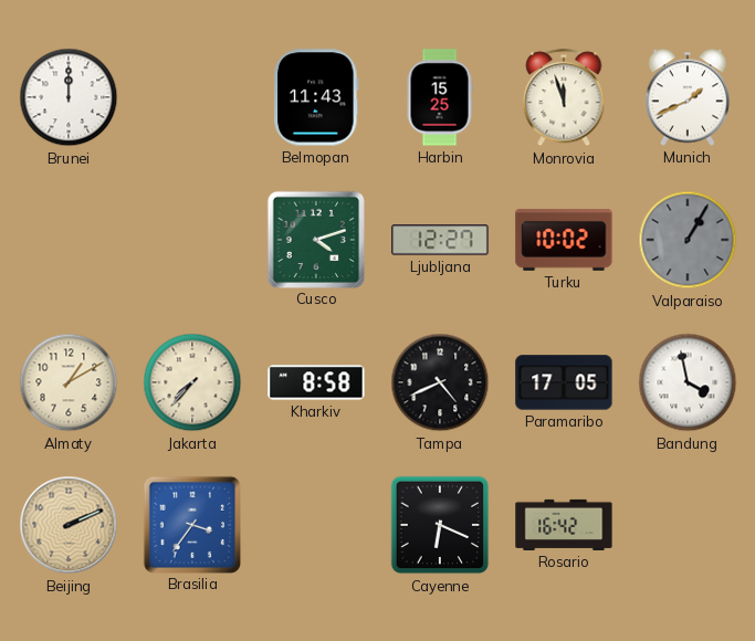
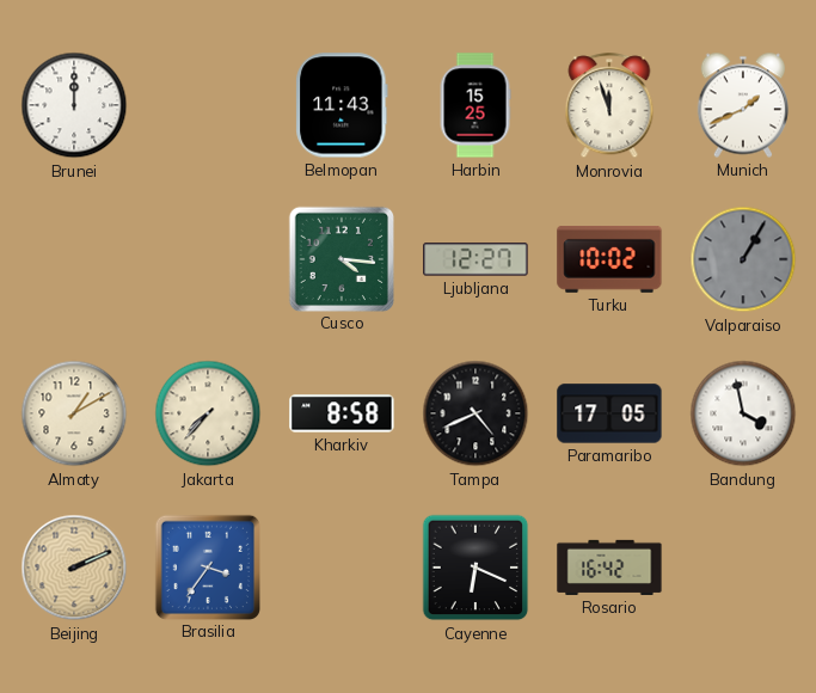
Cusco: 4:12 -> 4:16 (340, 258)
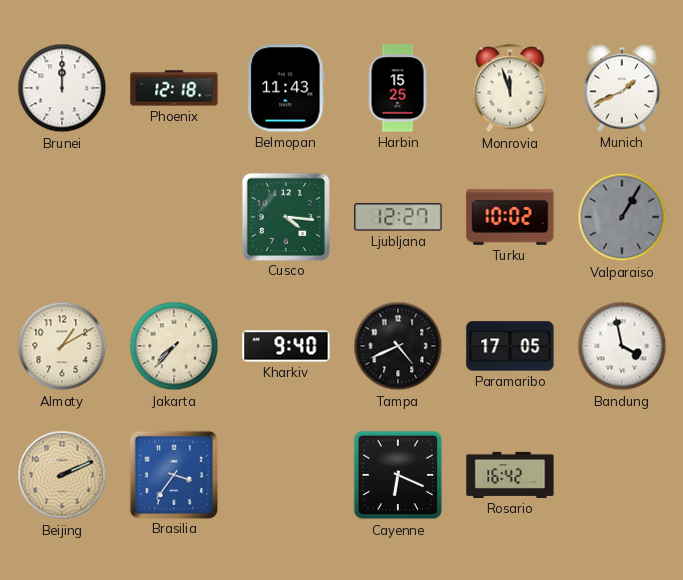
Phoenix: none -> 12:18 (174, 88)
Kharkiv: 8:58 -> 9:40 (286, 346)
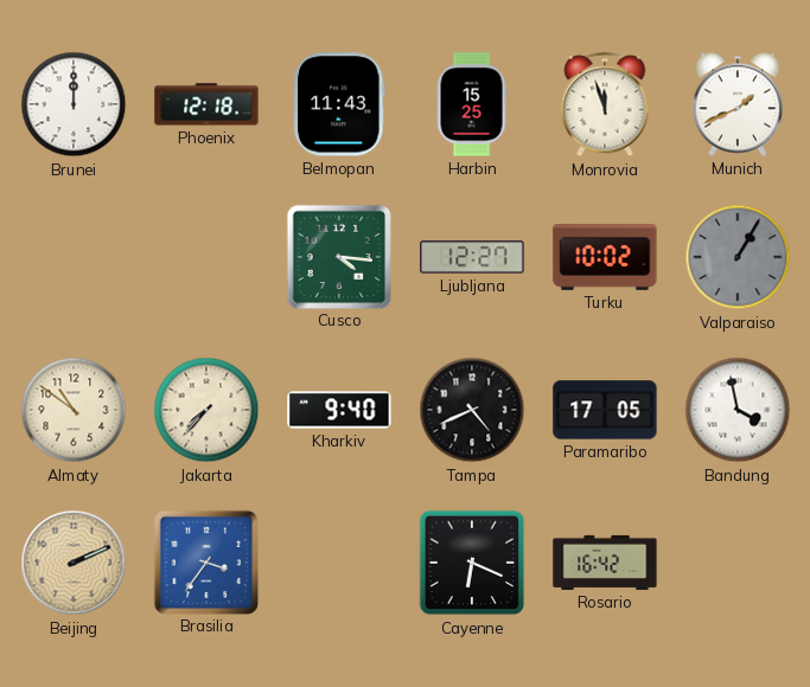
Almaty: 1:10 -> 10:51 (74, 410)
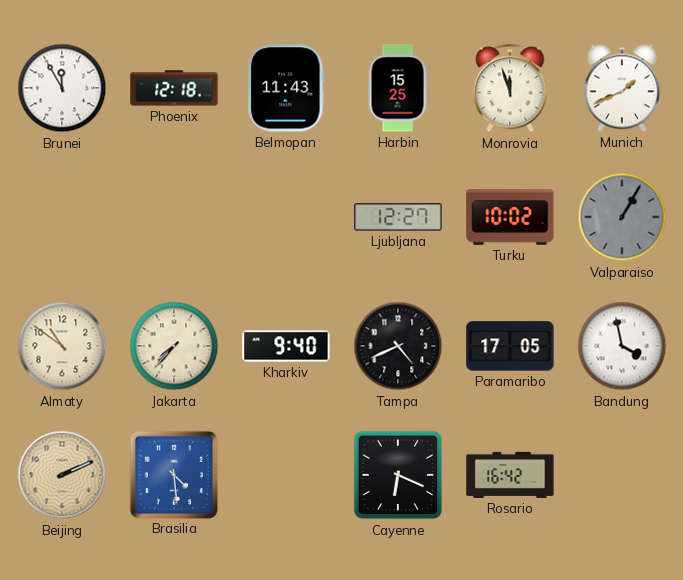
Brunei: 12:00 -> 11:55 (62, 88)
Cusco: 4:16 -> none (338, 256)
Brasilia: 3:36 -> 4:29 (173, 474)
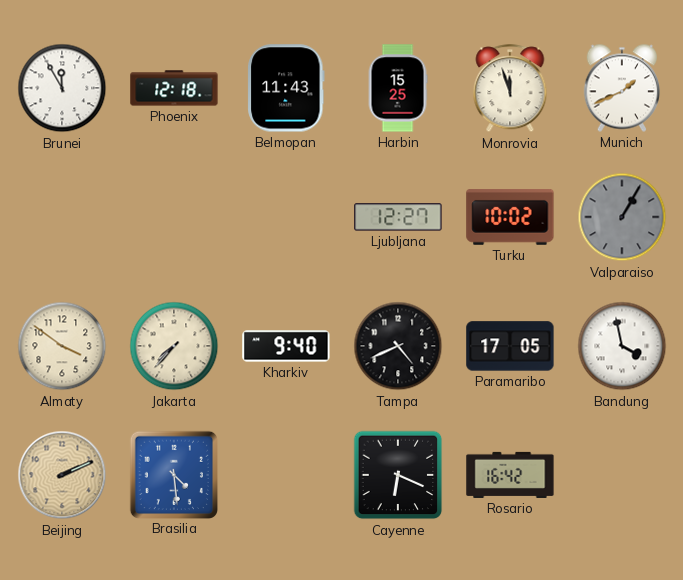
Almaty: 10:51 -> 3:51 (62, 346)
